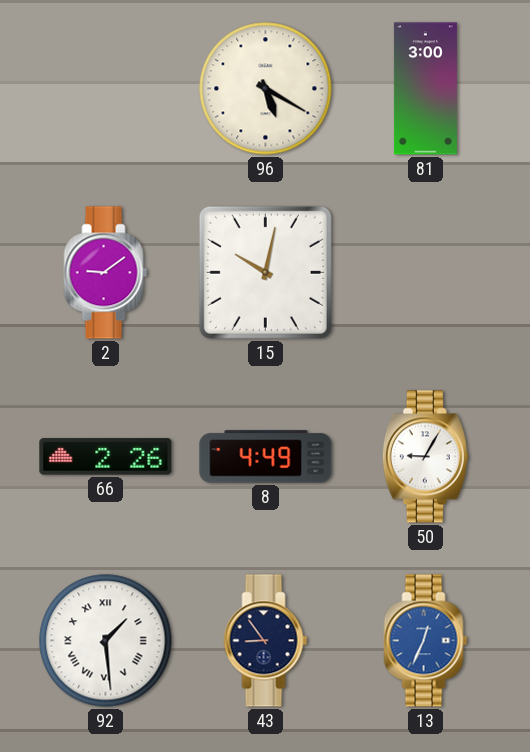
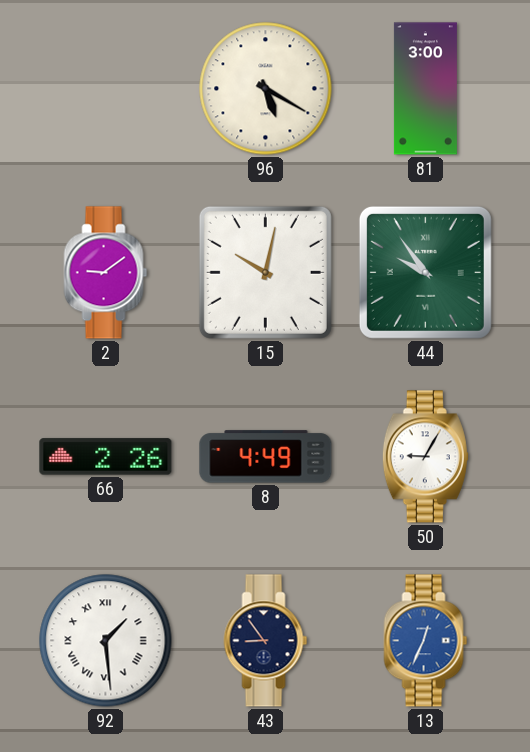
44: none -> 9:54 (425, 272)
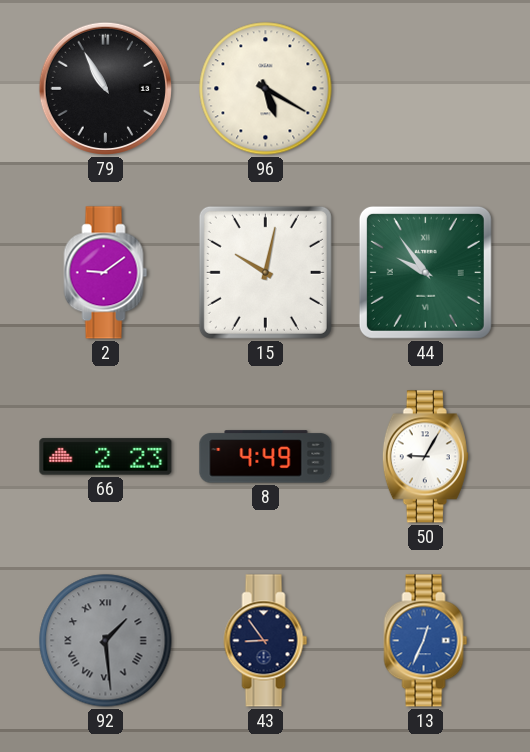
79: none -> 10:55 (105, 88)
81: 3:00 -> none (425, 89)
66: 2:26 -> 2:23 (106, 457)
92 dial: white -> grey (106, 641)
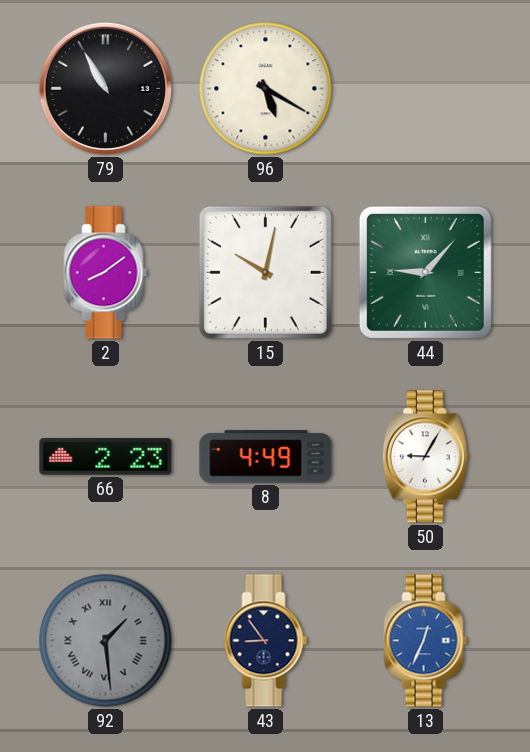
2: 9:09 -> 8:09 (106, 273)
44: 9:54 -> 9:07 (425, 272)
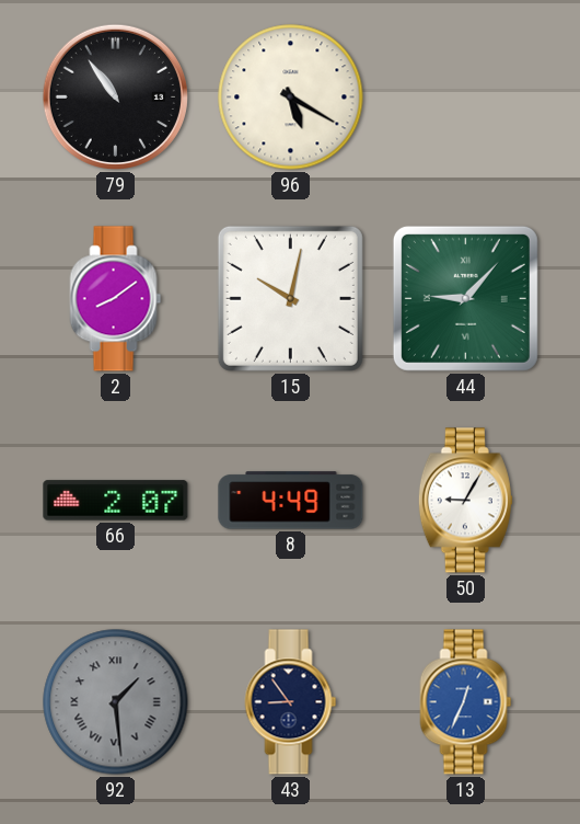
79: 10:55 -> 10:54 (115, 96)
66: 2:23 -> 2:07 (116, 501)
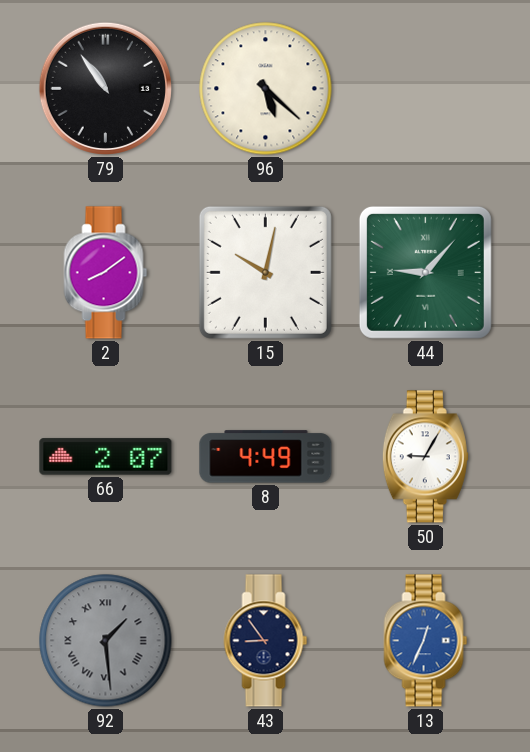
96: 5:20 -> 5:22 (266, 89)
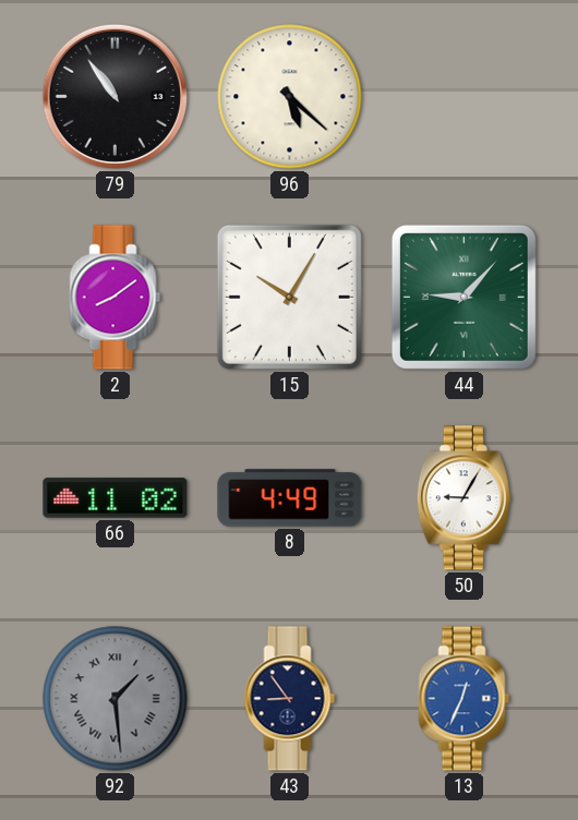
15: 10:02 -> 10:05 (289, 297)
66: 2:07 -> 11:02 (116, 498)
